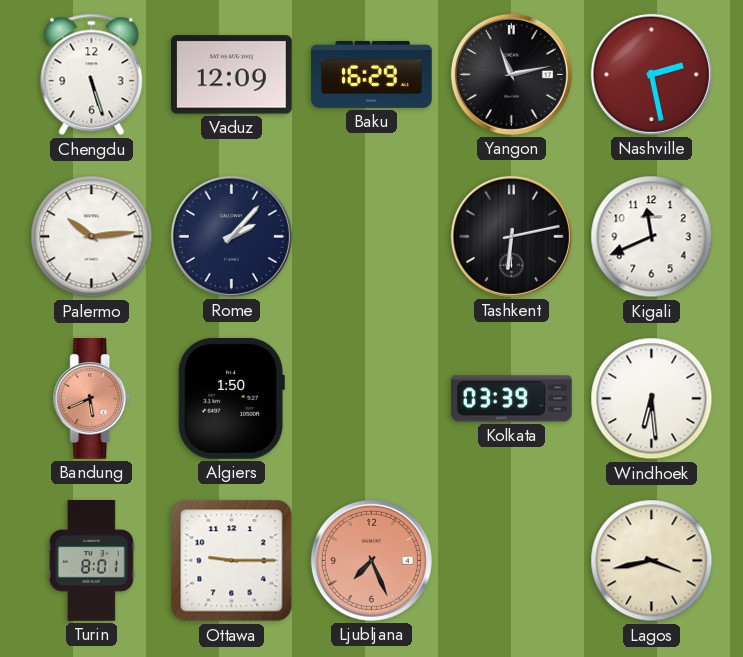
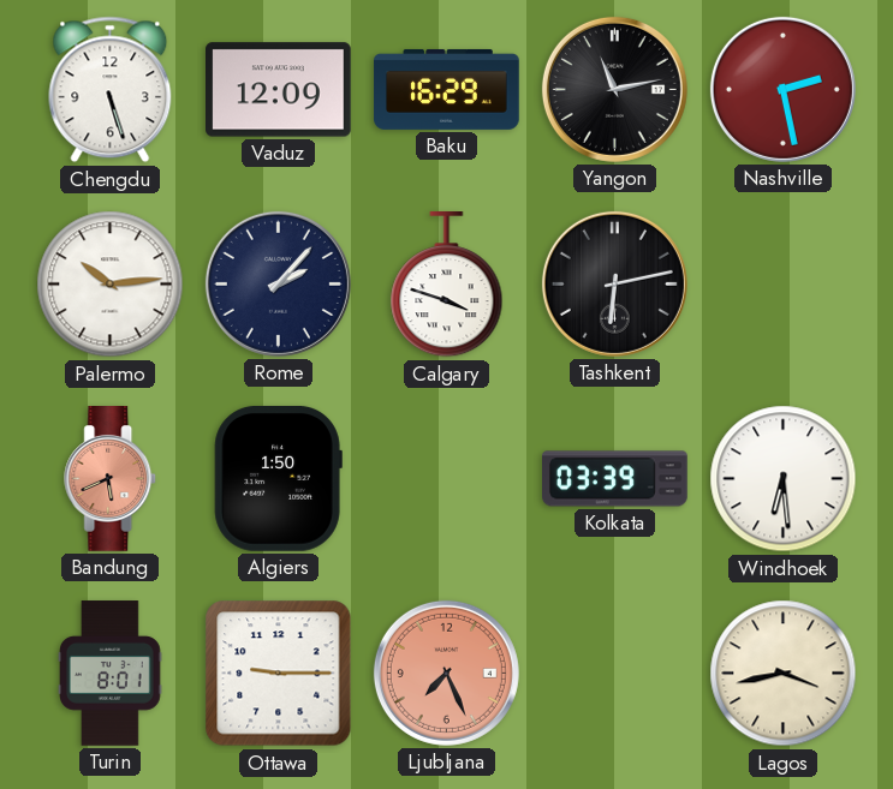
Calgary: none -> 3:48 (447, 286)
Kigali: 11:41 -> none (652, 237)
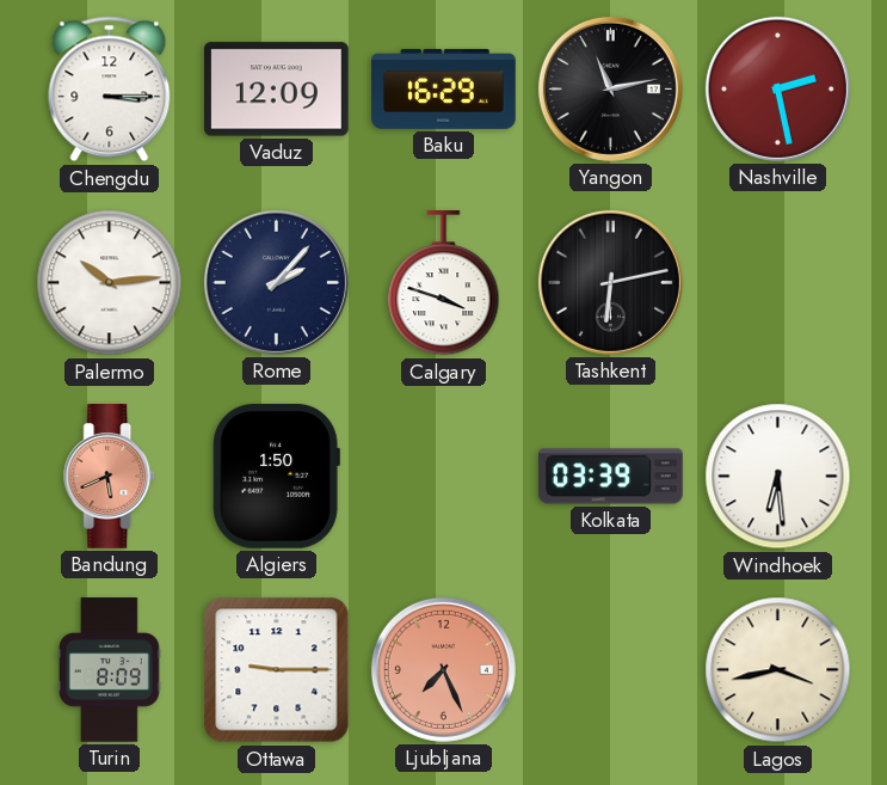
Chengdu: 5:27 -> 3:15 (110, 90)
Turin: 8:01 -> 8:09 (110, 670)
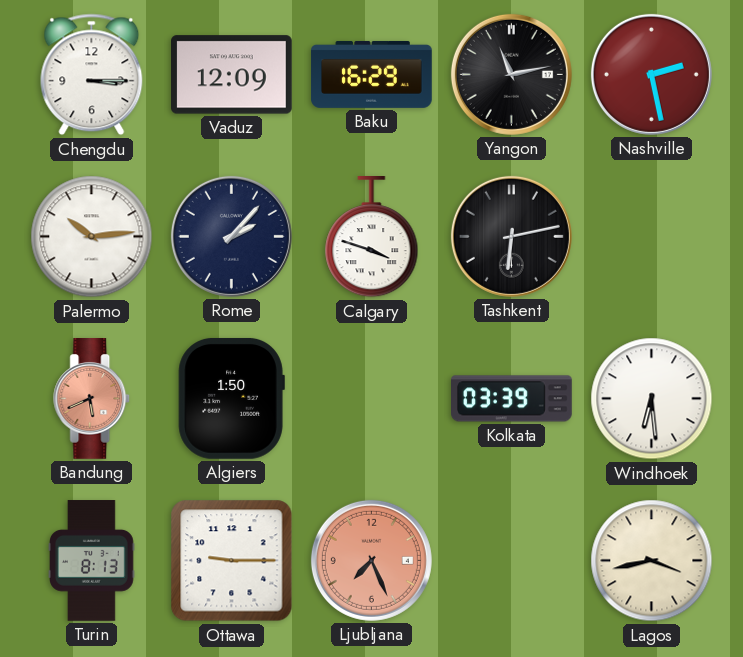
Turin: 8:09 -> 8:13 (92, 561)
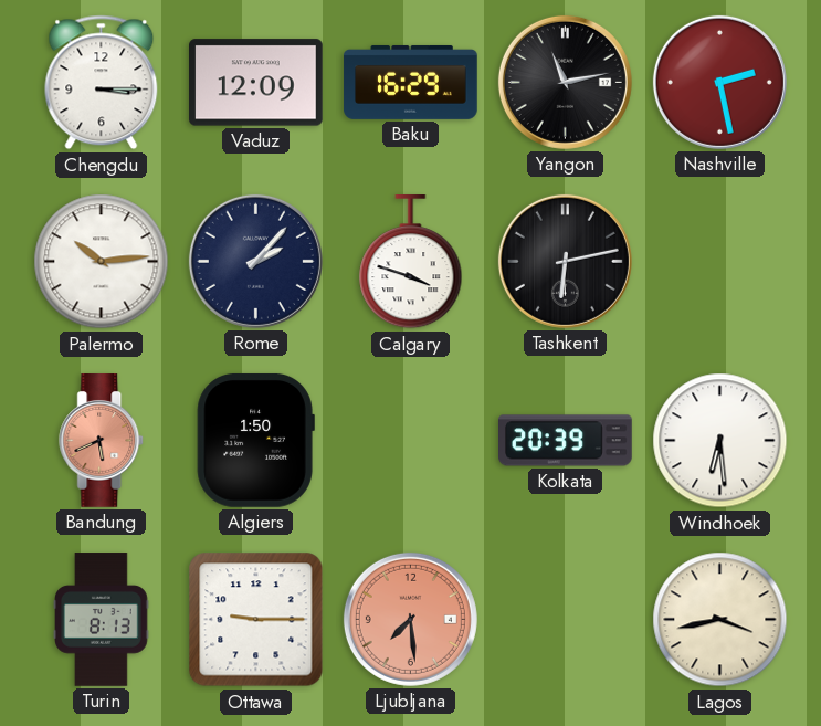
Kolkata: 03:39 -> 20:39 (566, 441)
Ljubljana: 7:26 -> 7:29 (410, 619)
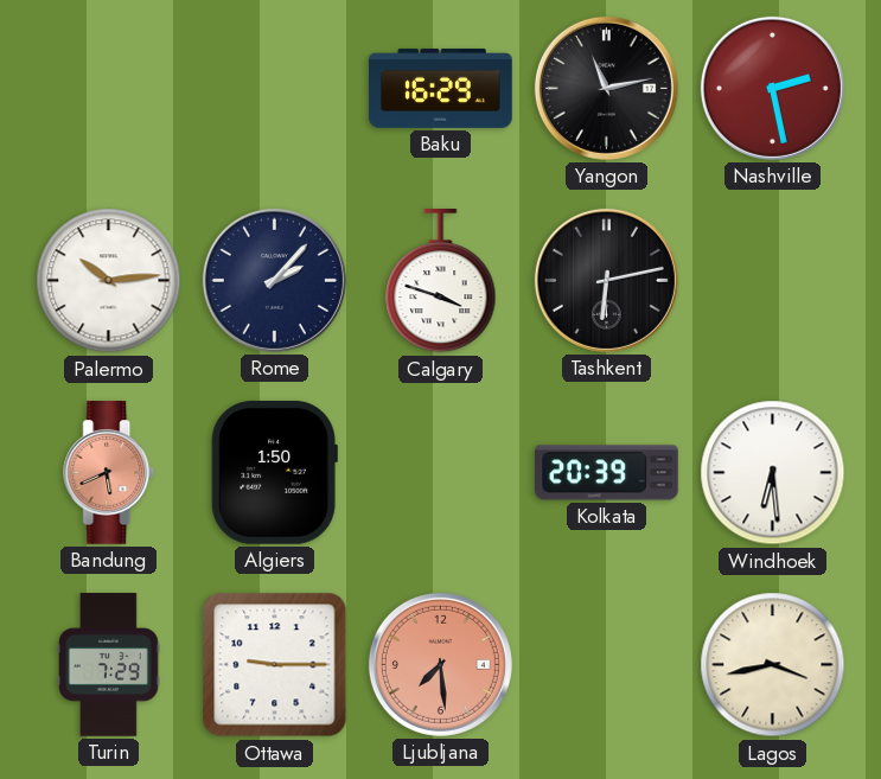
Chengdu: 3:15 -> none (102, 83)
Vaduz: 12:09 -> none (256, 83)
Turin: 8:13 -> 7:29 (109, 665)
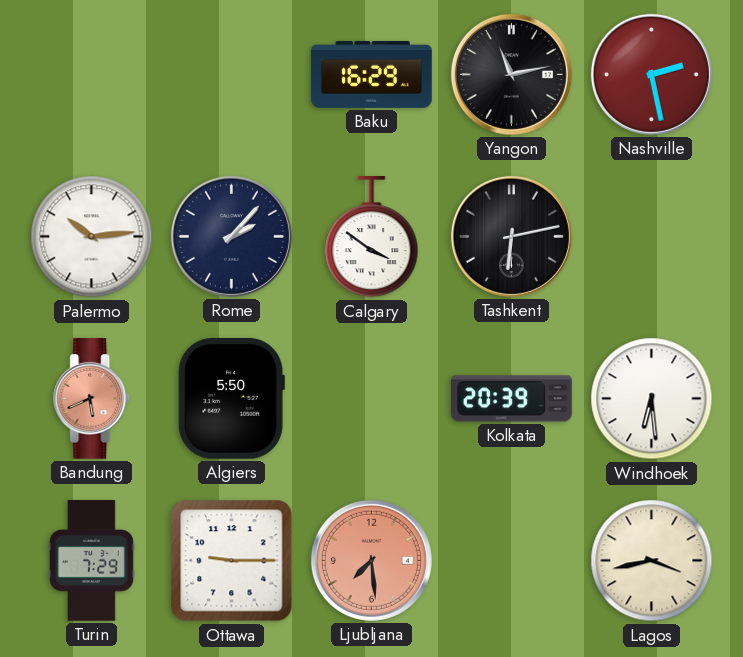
Calgary: 3:48 -> 3:51 (372, 238)
Algiers: 1:50 -> 5:50 (231, 398)
